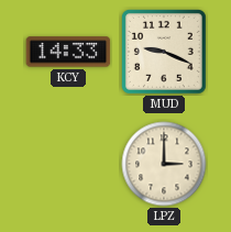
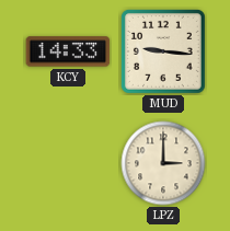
MUD: 9:19 -> 9:16 (163, 51)
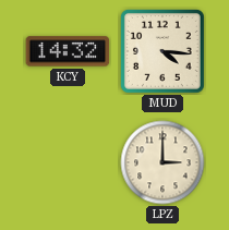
KCY: 14:33 -> 14:32 (68, 51)
MUD: 9:16 -> 4:16 (162, 51)
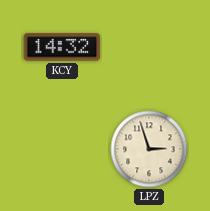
MUD: 4:16 -> none (162, 51)
LPZ: 3:00 -> 2:57 (149, 149)
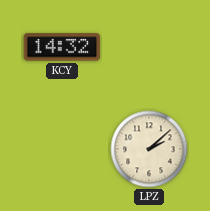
LPZ: 2:57 -> 2:08 (149, 149)
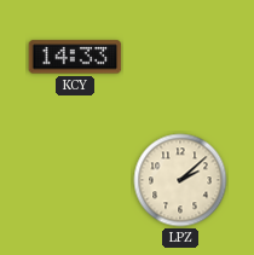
KCY: 14:32 -> 14:33 (75, 57)
